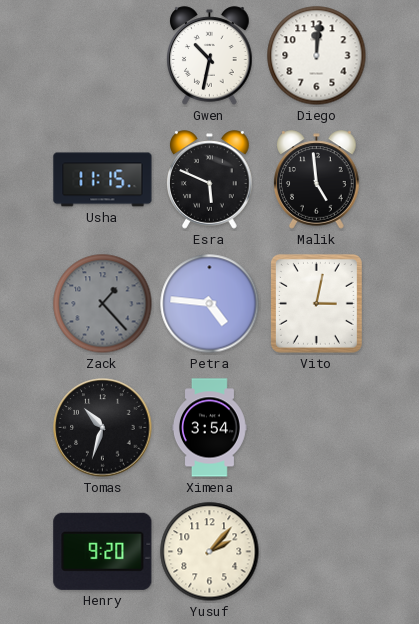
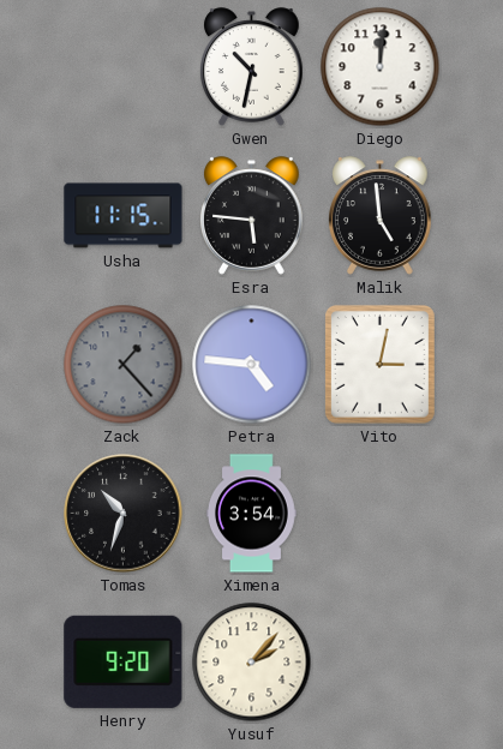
Esra: 5:49 -> 5:46 (252, 216)
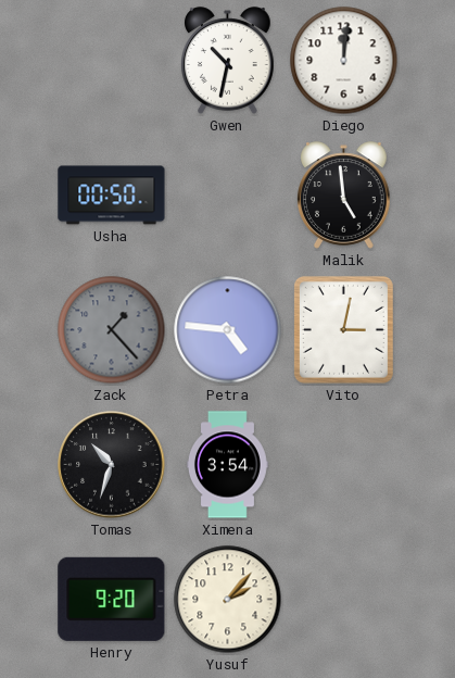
Usha: 11:15 -> 00:50 (112, 196)
Esra: 5:46 -> none (252, 216)
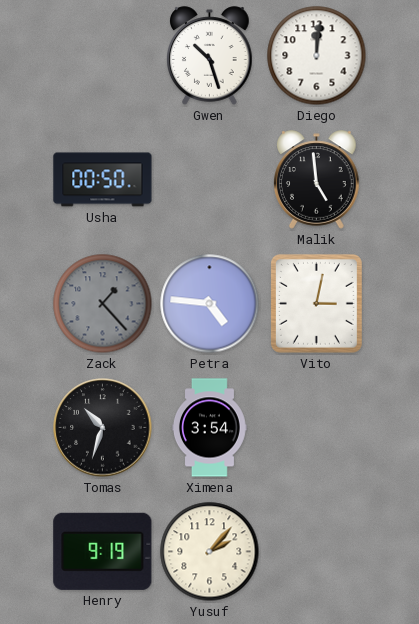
Gwen: 10:32 -> 10:27 (210, 56)
Henry: 9:20 -> 9:19 (103, 551)
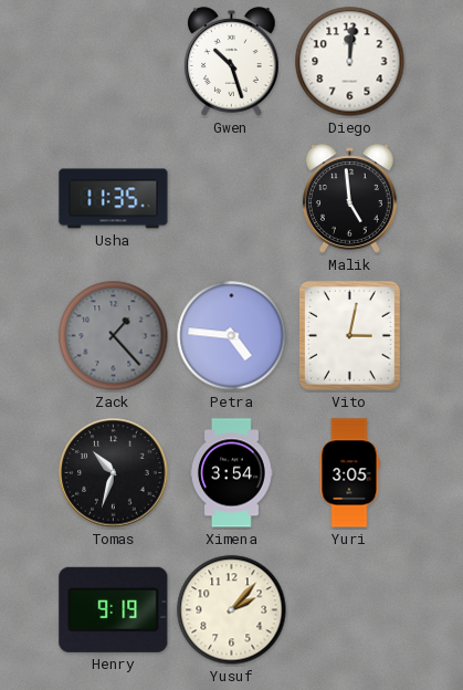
Usha: 00:50 -> 11:35 (114, 199)
Yuri: none -> 3:05 (349, 473)
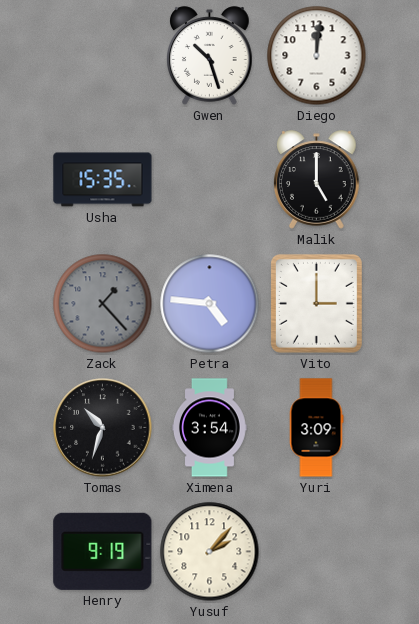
Usha: 11:35 -> 15:35 (103, 180)
Malik: 4:59 -> 5:00 (317, 180)
Vito: 3:02 -> 3:00 (316, 303)
Yuri: 3:05 -> 3:09 (316, 428)
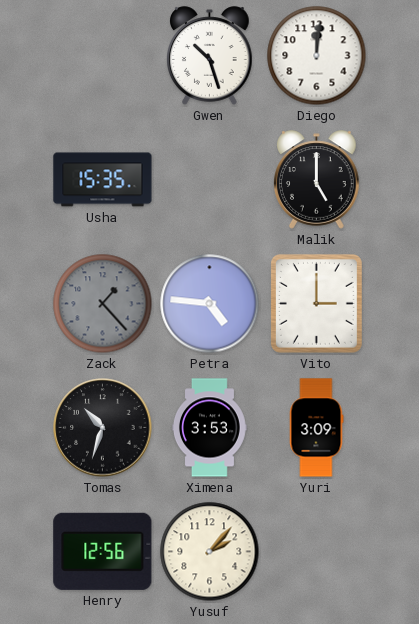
Ximena: 3:54 -> 3:53 (209, 428)
Henry: 9:19 -> 12:56 (103, 551)
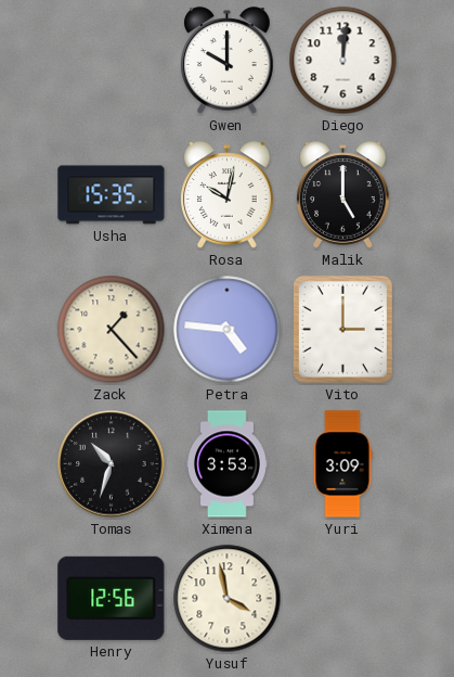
Gwen: 10:27 -> 10:00 (228, 61)
Rosa: none -> 10:02 (228, 195)
Zack dial: grey -> cream (112, 330)
Yusuf: 2:07 -> 3:58 (228, 599)
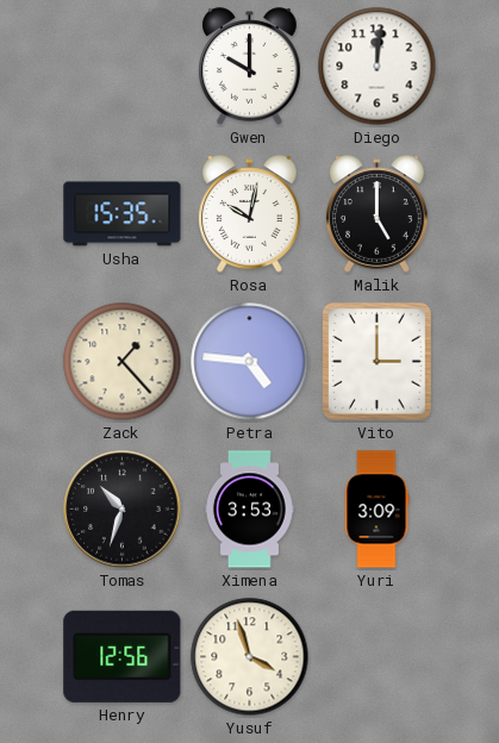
Yusuf: 3:58 -> 3:57 (250, 657)
